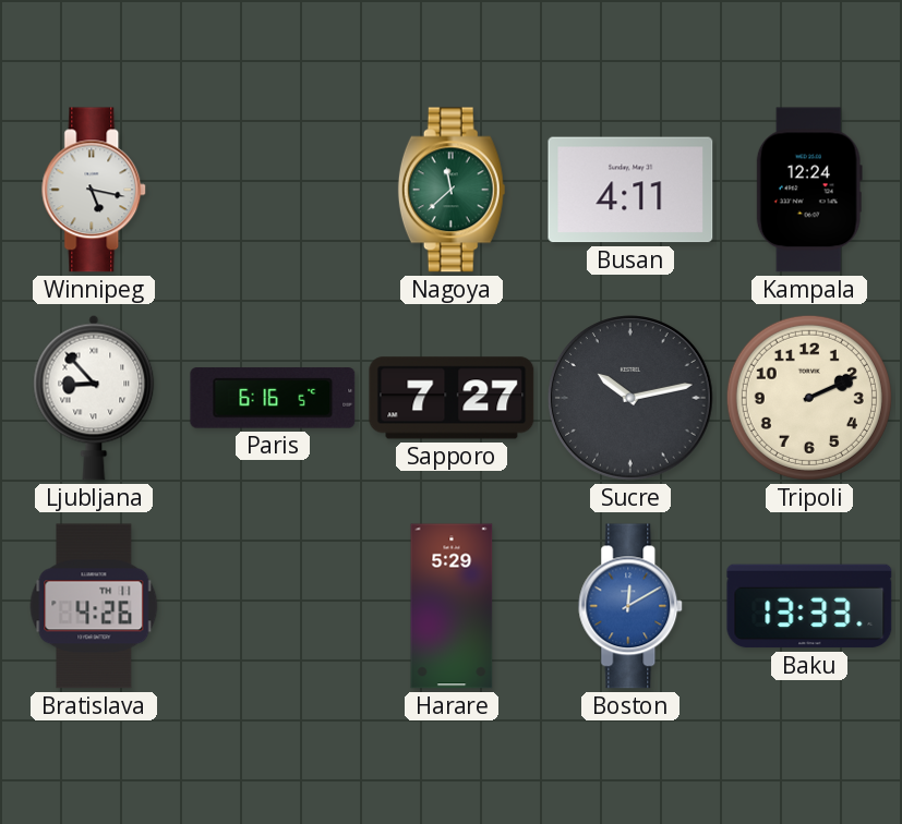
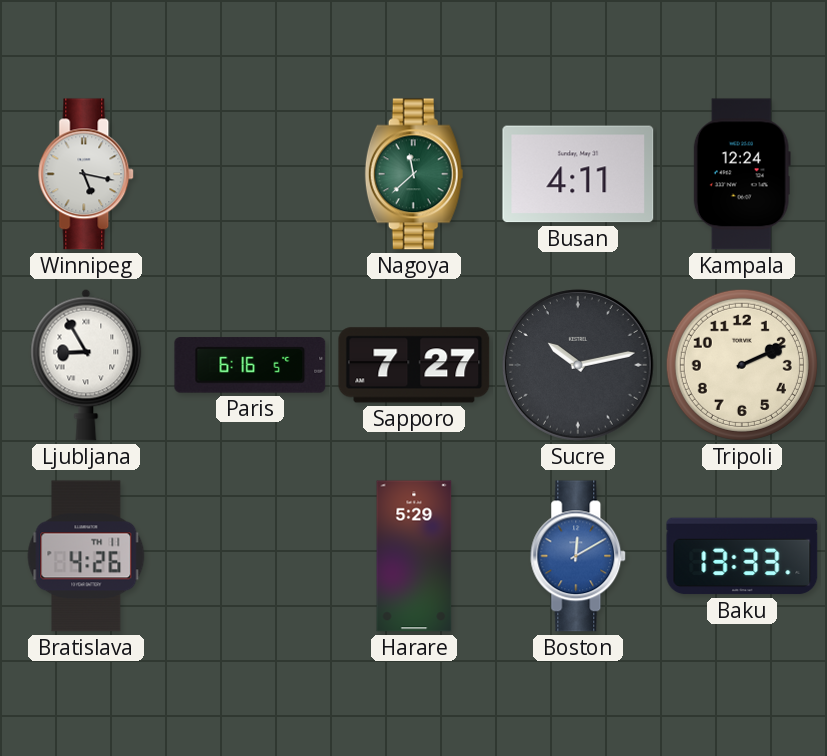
Ljubljana: 8:53 -> 8:55 (86, 365)
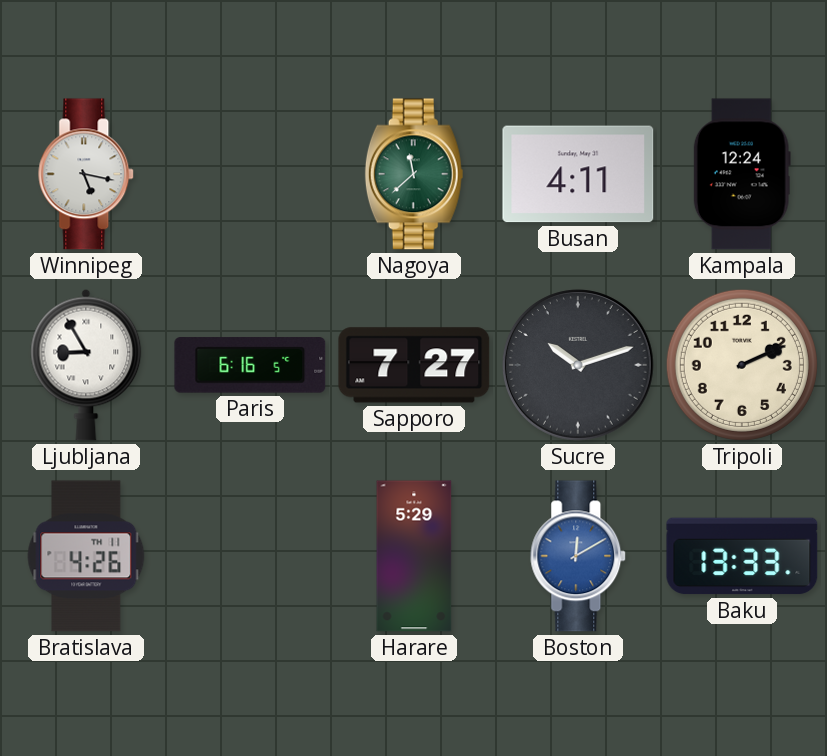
Sucre: 10:13 -> 10:12 (578, 365)
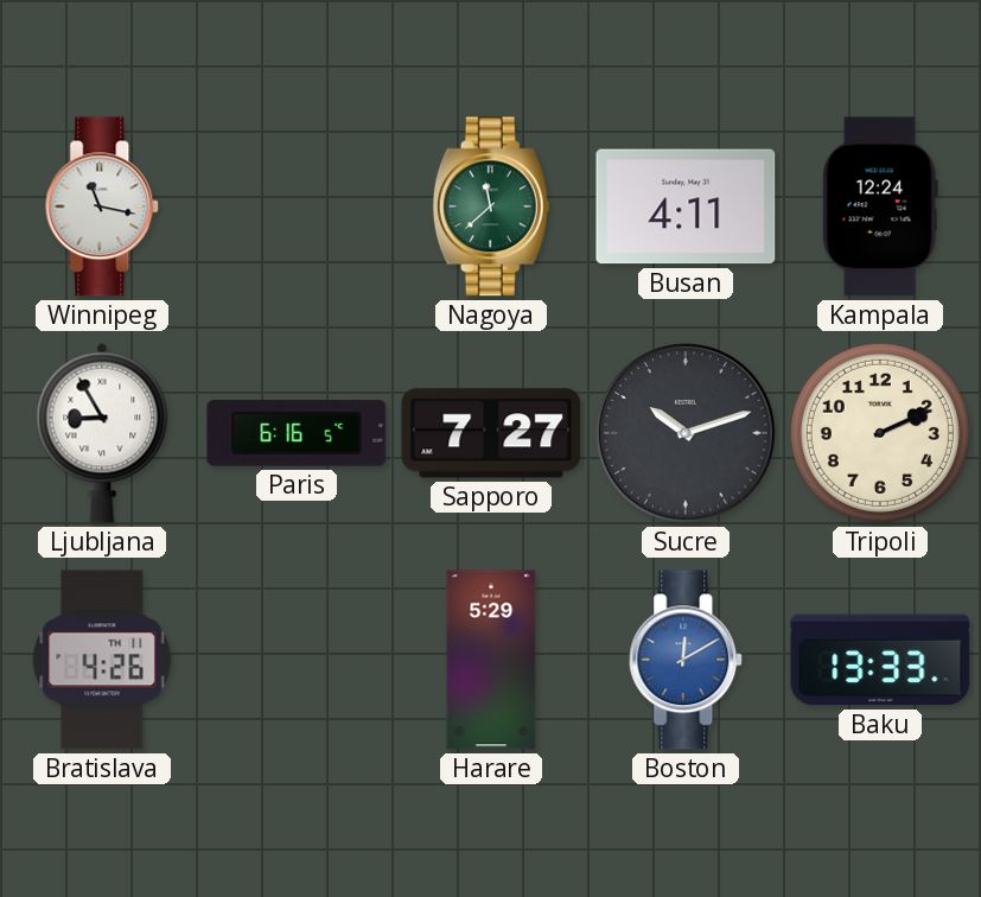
Winnipeg: 5:17 -> 11:17 (103, 206)
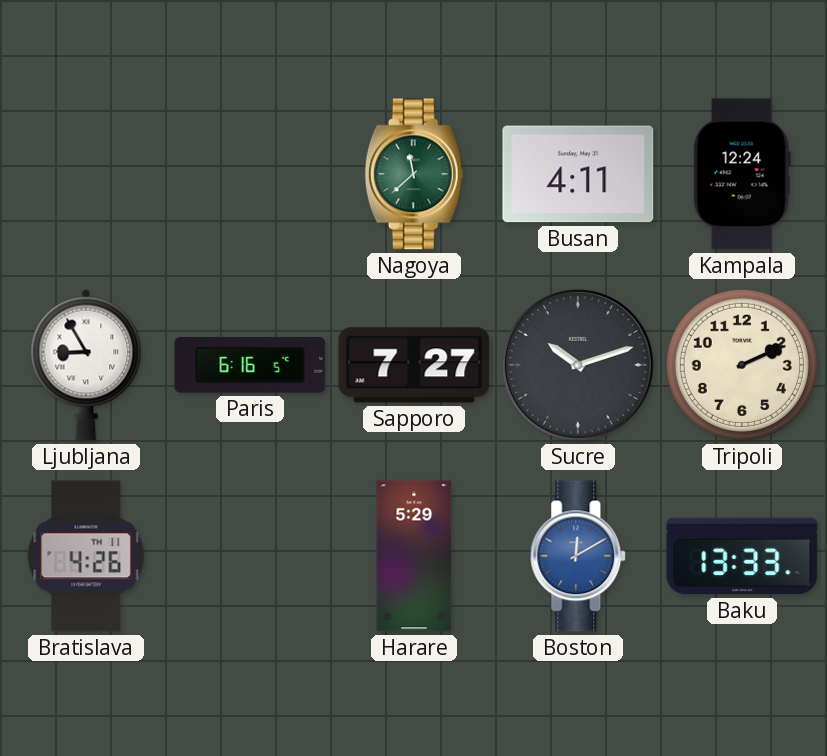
Winnipeg: 11:17 -> none (103, 206)
